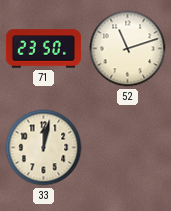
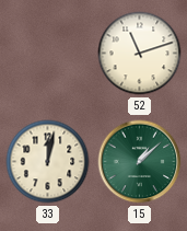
71: 23:50 -> none (43, 49)
15: none -> 1:08 (140, 162)
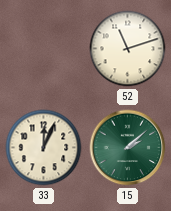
33: 12:02 -> 12:04 (44, 148)
15: 1:08 -> 2:08 (128, 148)
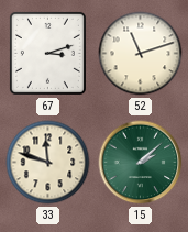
67: none -> 3:12 (47, 53)
33: 12:04 -> 11:48 (48, 163)
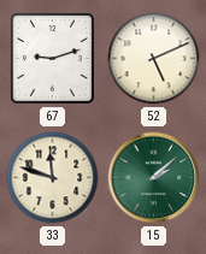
67: 3:12 -> 9:12 (52, 58)
52: 11:12 -> 5:11 (154, 59)
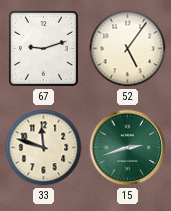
52: 5:11 -> 5:06 (128, 49)
15: 2:08 -> 2:42 (128, 148)
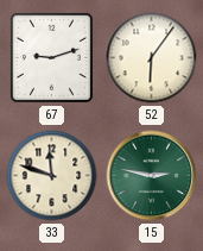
52: 5:06 -> 6:06 (152, 58)
15: 2:42 -> 2:47 (152, 176)
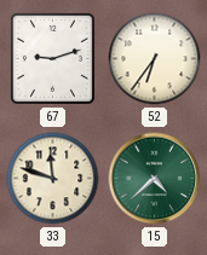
52: 6:06 -> 6:36 (155, 59)
15: 2:47 -> 4:38 (155, 179)
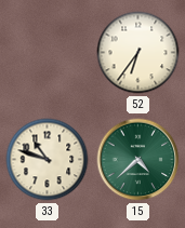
67: 9:12 -> none (52, 58)
33: 11:48 -> 10:48 (48, 160)
